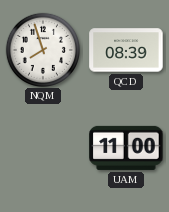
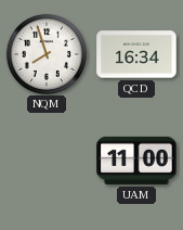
QCD: 08:39 -> 16:34 (136, 54)
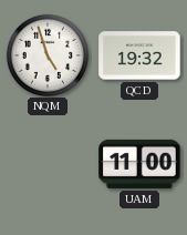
NQM: 7:57 -> 4:57 (46, 54)
QCD: 16:34 -> 19:32 (139, 55)
